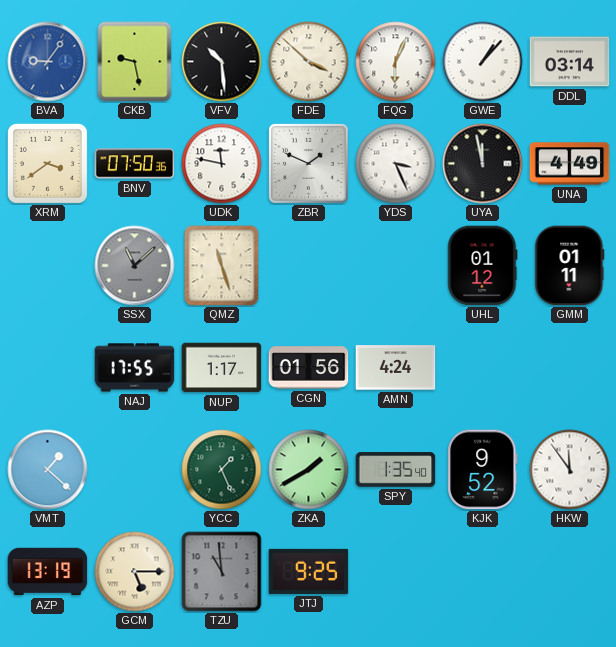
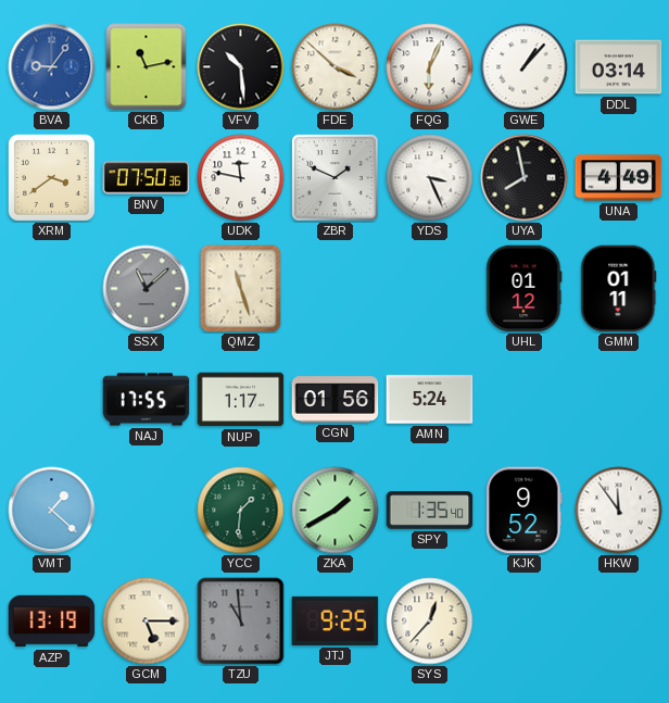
CKB: 9:28 -> 11:13 (147, 67)
UYA: 11:58 -> 7:58 (525, 178)
AMN: 4:24 -> 5:24 (430, 400)
YCC: 1:26 -> 1:31 (241, 511)
SYS: none -> 12:37 (430, 622)
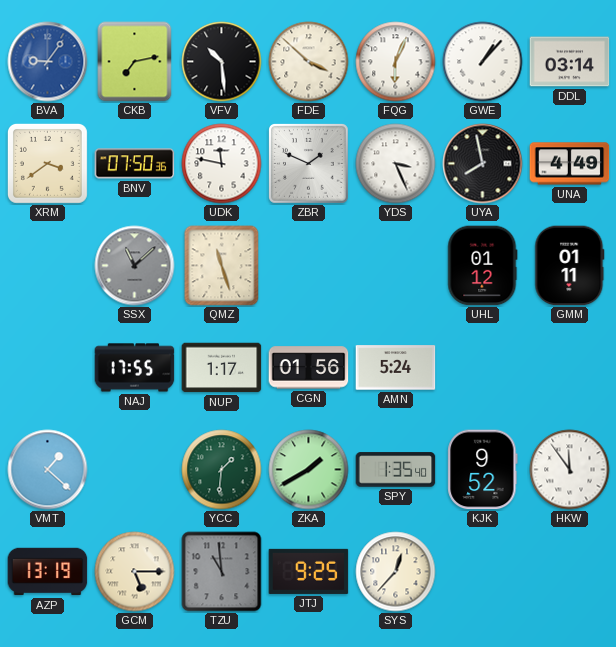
CKB: 11:13 -> 7:13 (135, 62)
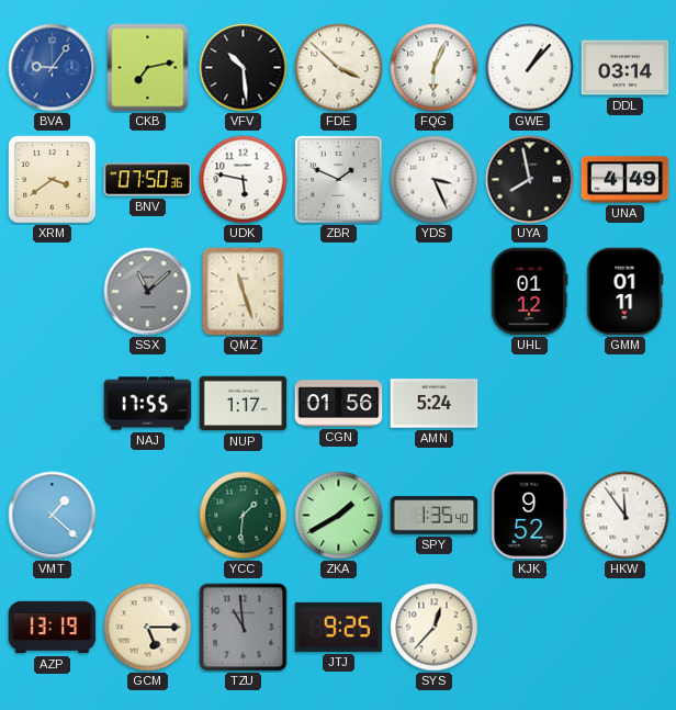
UDK: 11:47 -> 5:47 (244, 180)
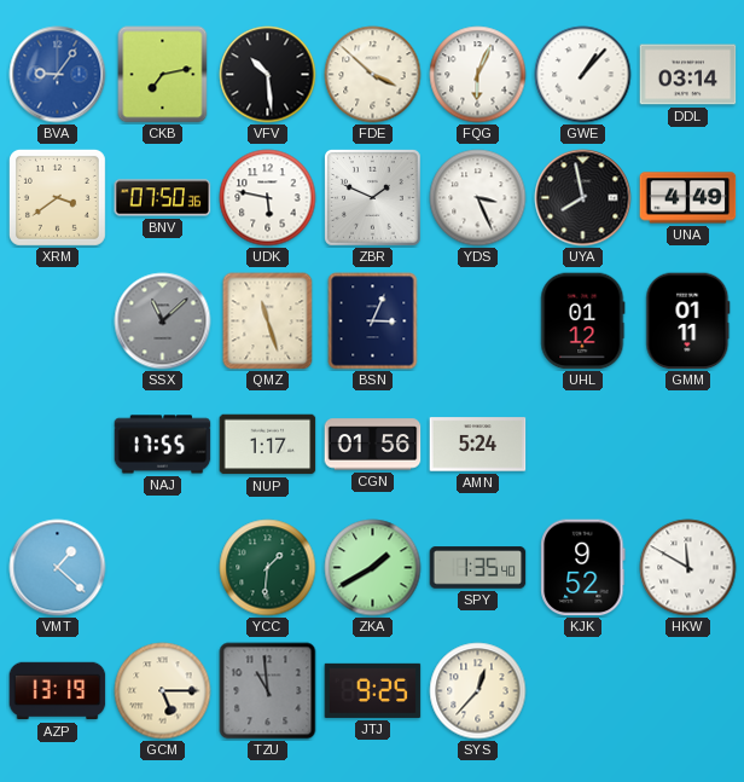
BSN: none -> 3:04 (373, 322)
HKW: 11:54 -> 11:50 (688, 568)
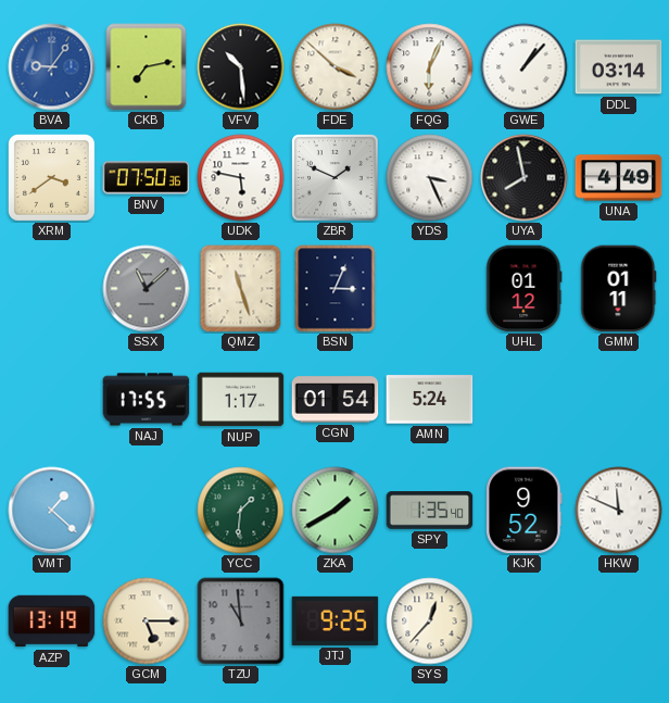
CGN: 01:56 -> 01:54 (336, 400)
HKW: 11:50 -> 11:49 (619, 511)
